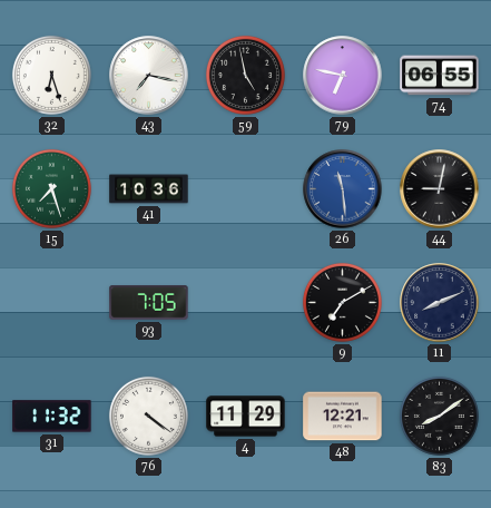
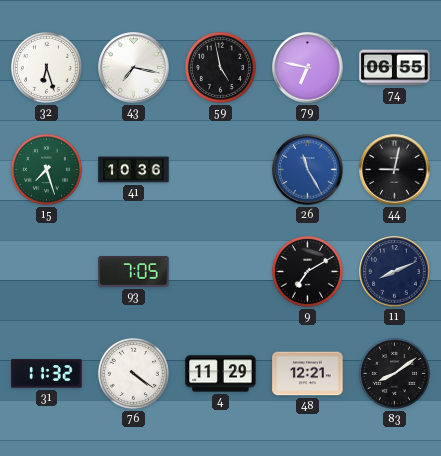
26: 11:29 -> 11:25 (308, 170)
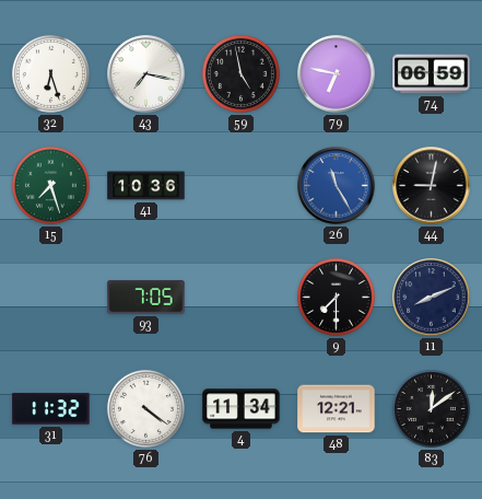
74: 06:55 -> 06:59 (432, 74)
9: 7:10 -> 7:30 (336, 297)
4: 11:29 -> 11:34 (242, 409)
83: 8:09 -> 12:09 (431, 408)
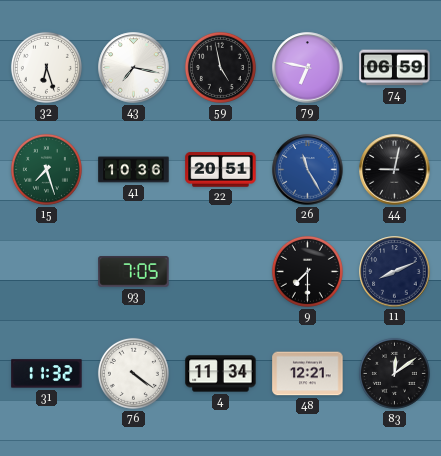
22: none -> 20:51 (221, 170)
